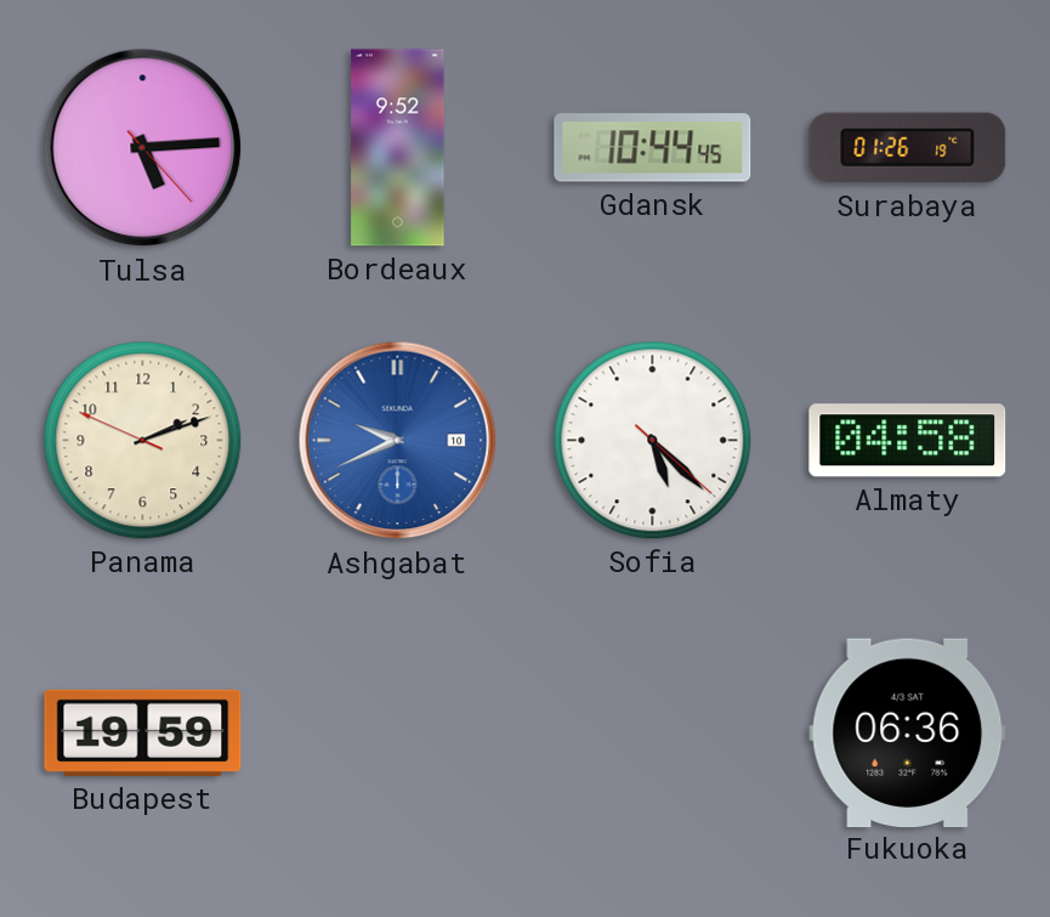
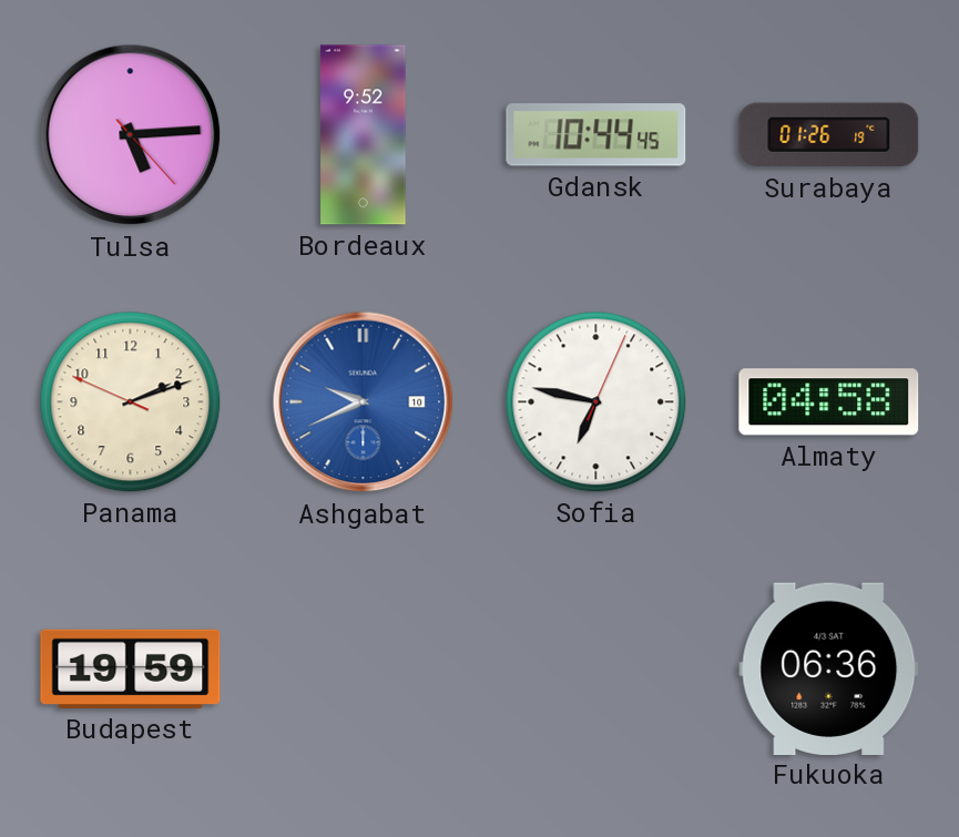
Sofia: 5:22 -> 6:47 (596, 402)
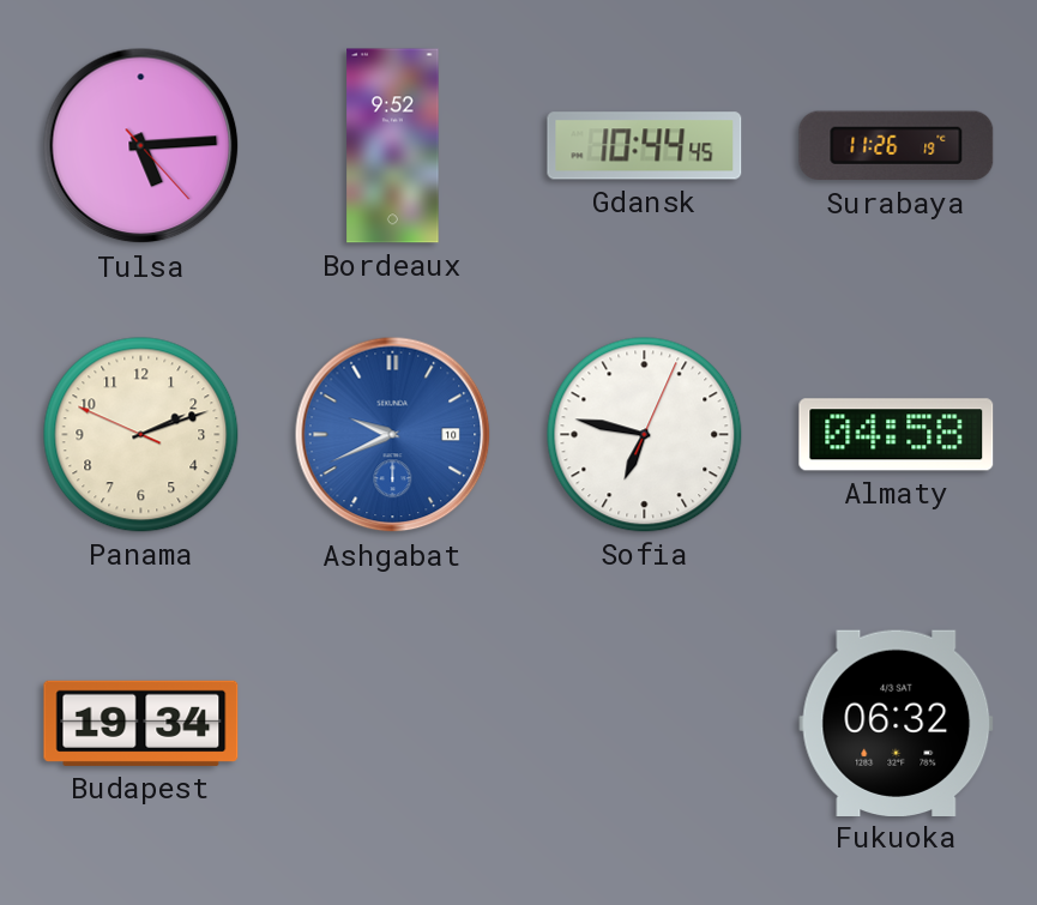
Surabaya: 01:26 -> 11:26 (897, 146)
Budapest: 19:59 -> 19:34 (141, 723)
Fukuoka: 06:36 -> 06:32 (897, 723)
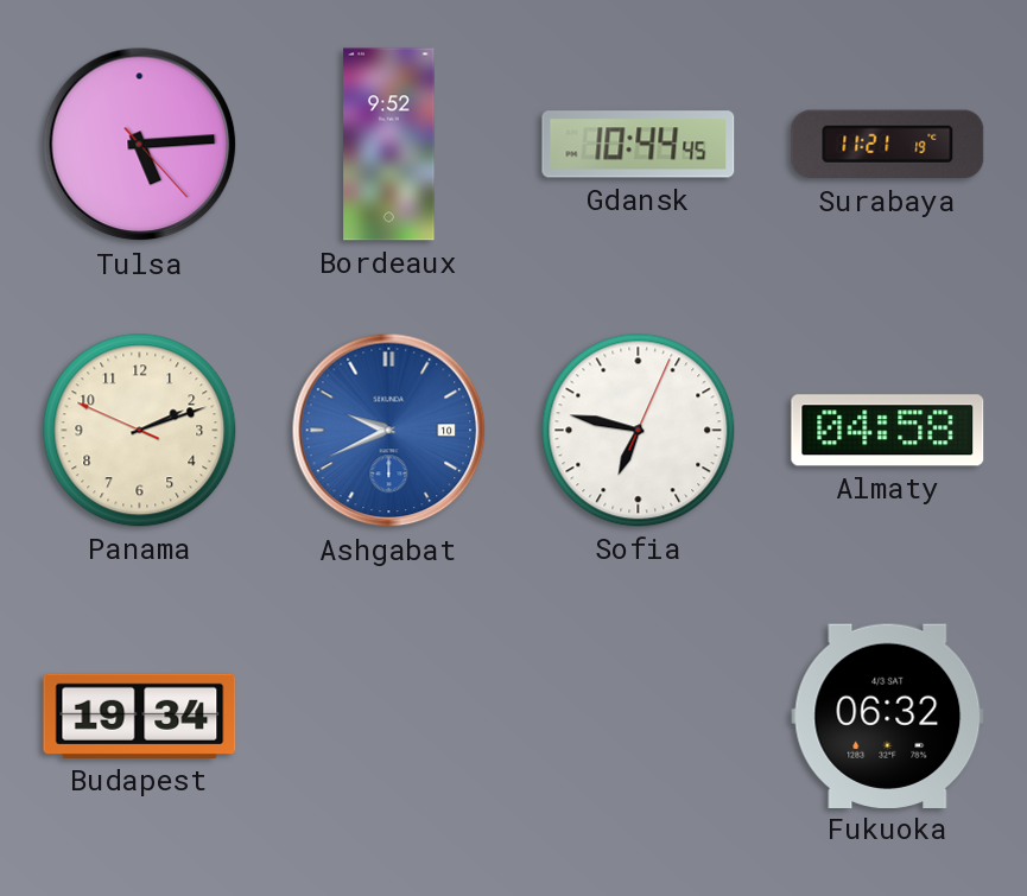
Surabaya: 11:26 -> 11:21 (888, 145)
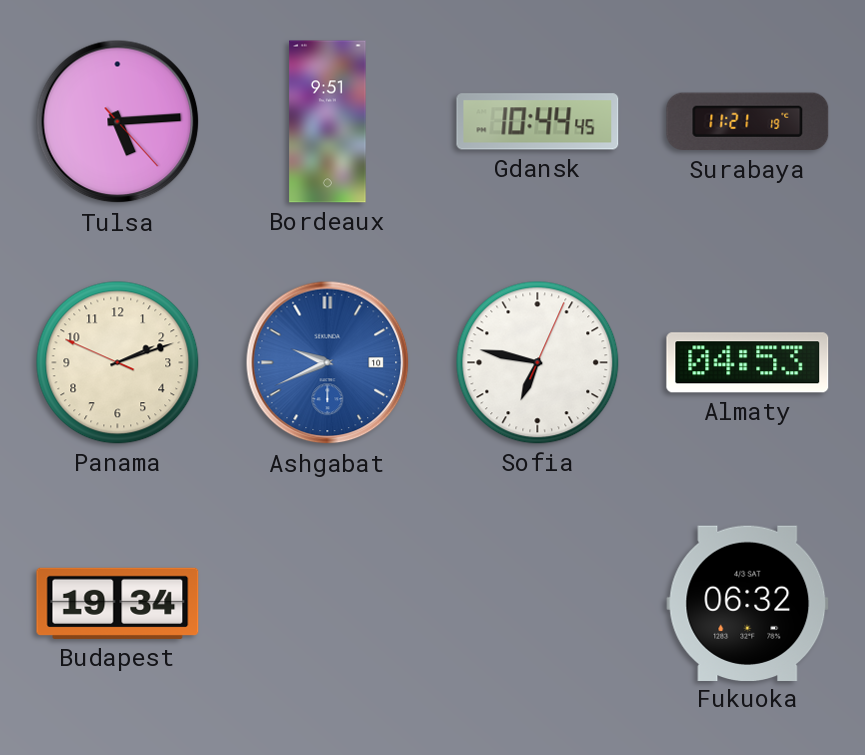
Bordeaux: 9:52 -> 9:51 (328, 122)
Almaty: 04:58 -> 04:53 (748, 363)
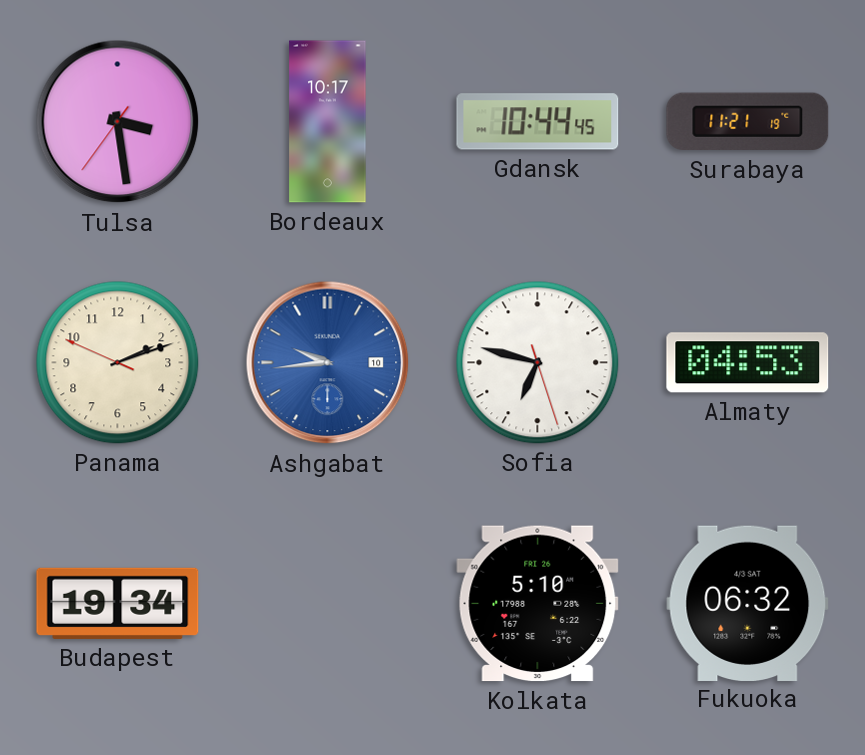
Tulsa: 5:14 -> 3:28 (118, 122)
Bordeaux: 9:51 -> 10:17 (328, 122)
Ashgabat: 9:41 -> 9:44 (328, 363)
Sofia: 6:47:04 -> 6:47:27 (538, 363)
Kolkata: none -> 5:10 (538, 604)
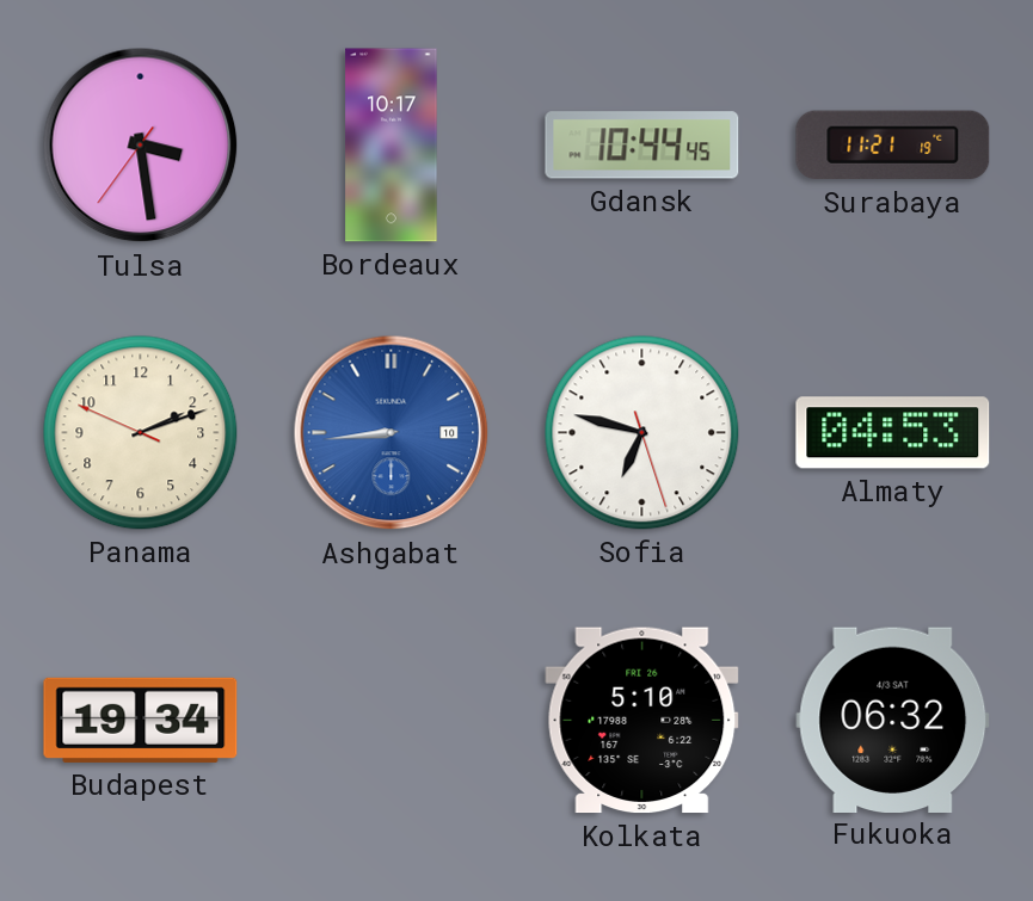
Ashgabat: 9:44 -> 8:44 (392, 433)
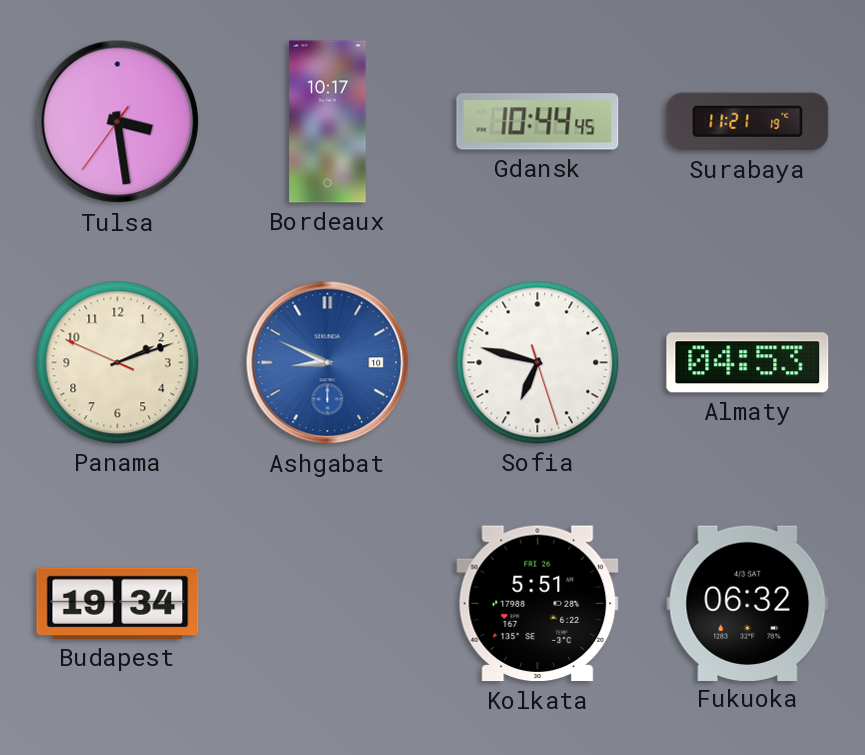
Ashgabat: 8:44 -> 8:49 (328, 363)
Kolkata: 5:10 -> 5:51 (538, 604)
